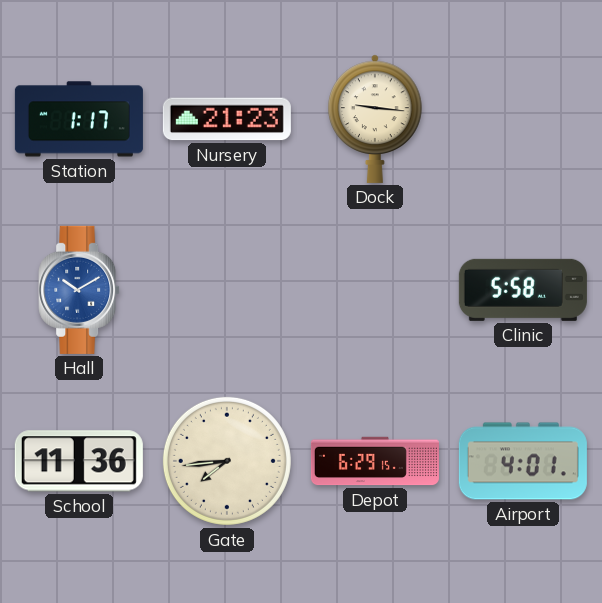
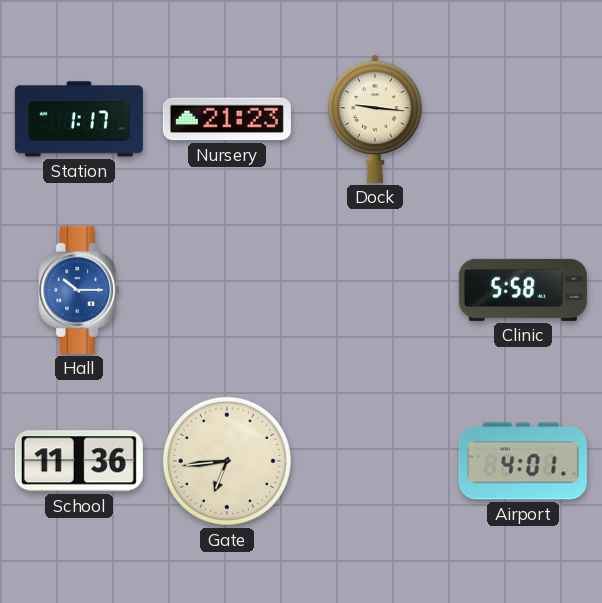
Hall: 10:10 -> 10:15 (79, 290)
Gate: 7:44 -> 6:44 (227, 461)
Depot: 6:29 -> none (375, 461)
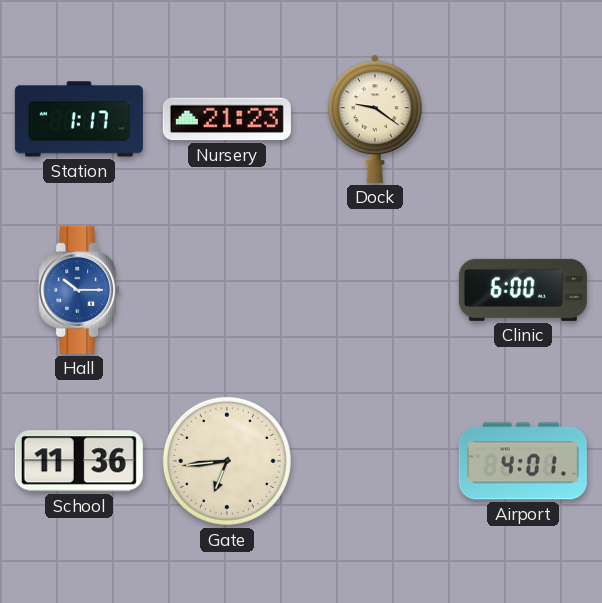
Dock: 9:16 -> 9:21 (375, 119)
Clinic: 5:58 -> 6:00 (523, 290)
